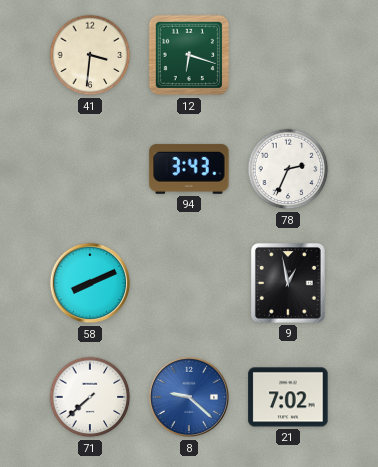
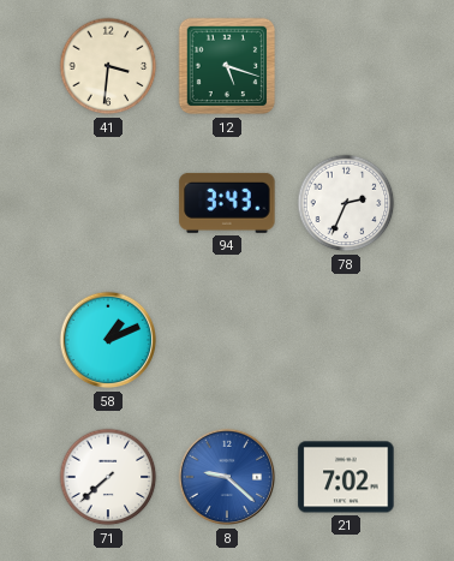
12: 6:18 -> 5:18 (227, 66)
58: 8:11 -> 1:11 (108, 340)
9: 12:58 -> none (288, 284)
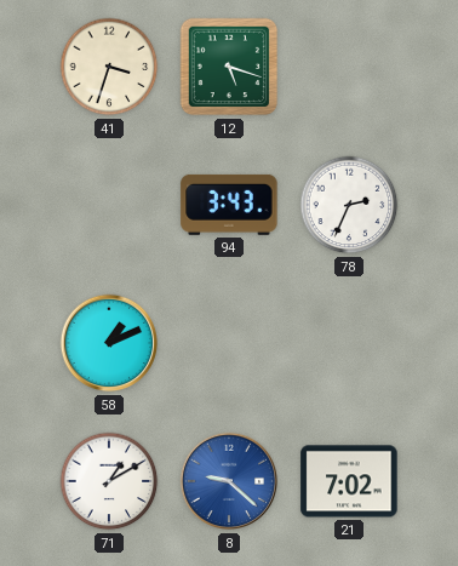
41: 3:31 -> 3:33 (109, 67)
71: 7:38 -> 1:10 (109, 481)
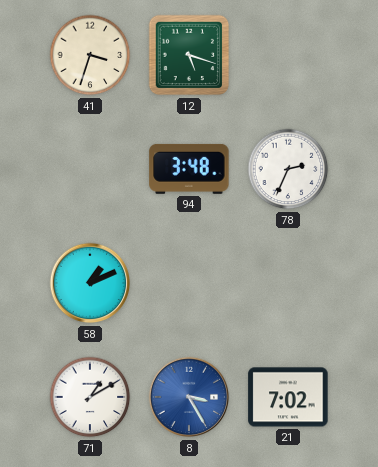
94: 3:43 -> 3:48 (189, 169)
8: 9:22 -> 3:25 (189, 397)
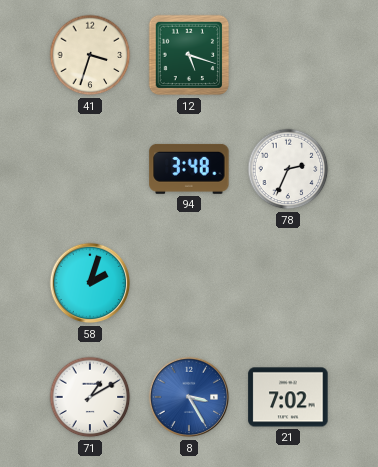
58: 1:11 -> 2:03 (90, 283)
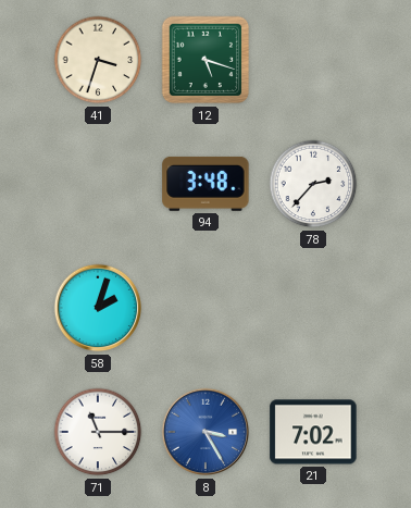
78: 2:34 -> 2:37 (313, 184)
71: 1:10 -> 11:15 (98, 432)
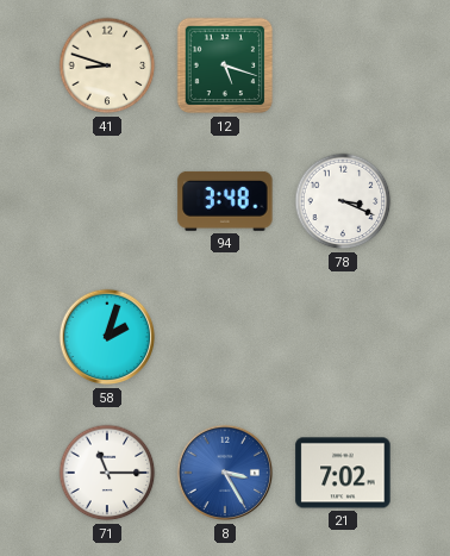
41: 3:33 -> 8:48 (107, 65)
78: 2:37 -> 3:19 (343, 201)
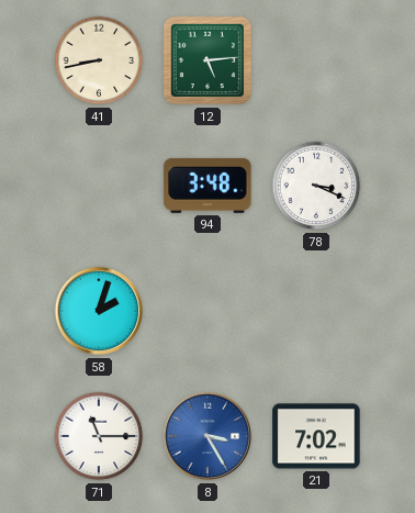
41: 8:48 -> 8:43 (99, 60)
12: 5:18 -> 5:14 (207, 60)
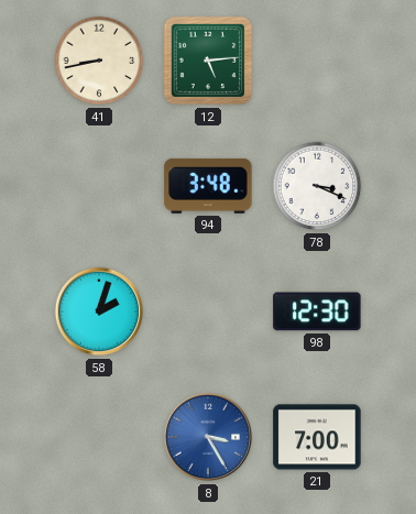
98: none -> 12:30 (317, 311)
71: 11:15 -> none (99, 436)
21: 7:02 -> 7:00 (317, 437)
